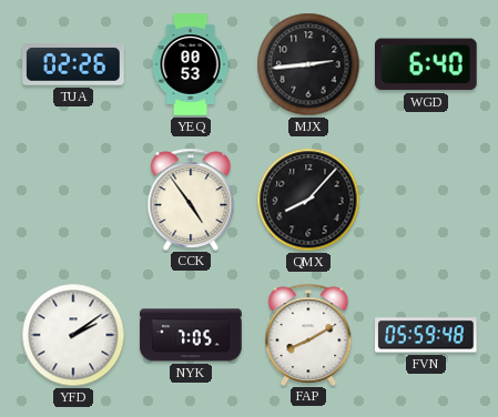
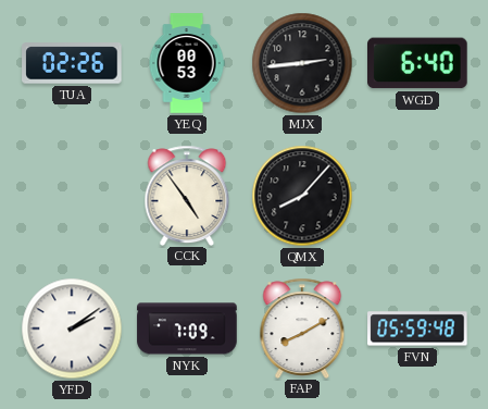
NYK: 7:05 -> 7:09 (187, 329)
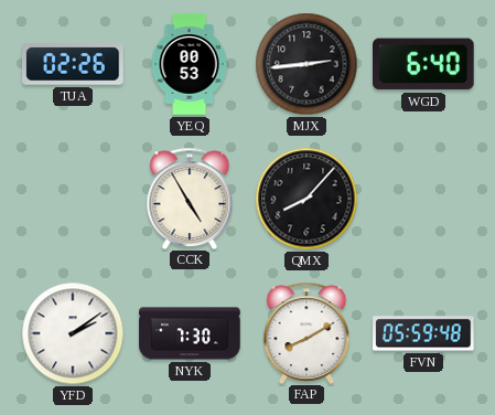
CCK: 4:54 -> 4:55 (190, 198)
NYK: 7:09 -> 7:30 (190, 333)
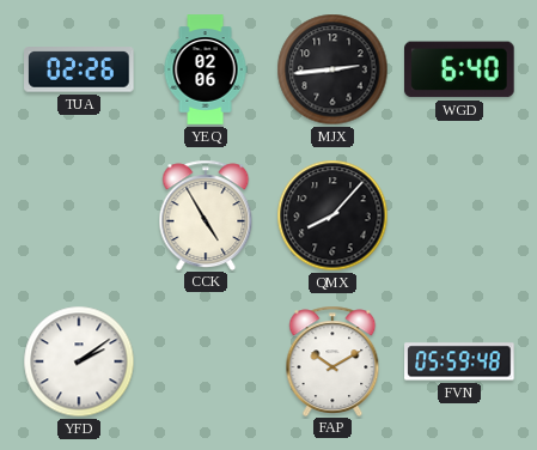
YEQ: 00:53 -> 02:06 (206, 69)
NYK: 7:30 -> none (190, 333)
FAP: 8:10 -> 10:10 (332, 360)
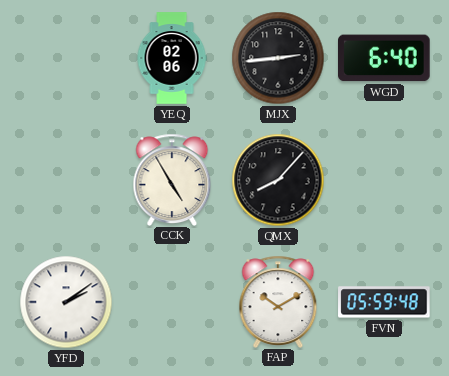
TUA: 02:26 -> none (79, 69)
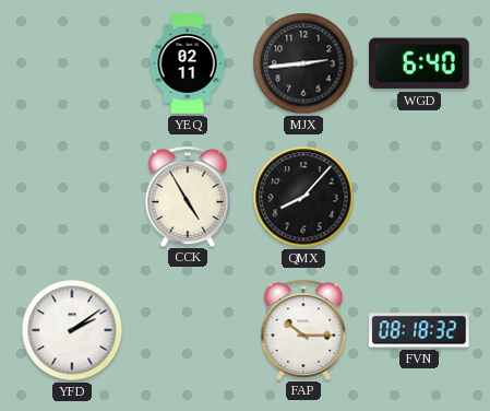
YEQ: 02:06 -> 02:11 (188, 63)
FAP: 10:10 -> 10:15 (303, 329)
FVN: 05:59 -> 08:18 (419, 330)
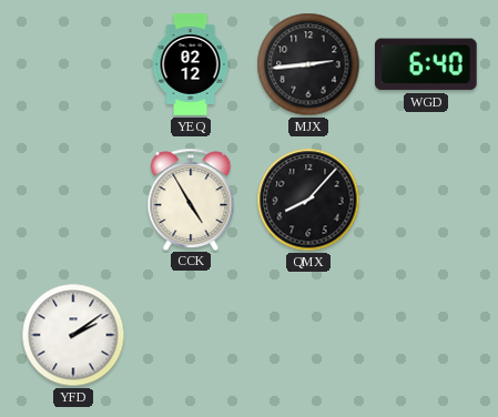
YEQ: 02:11 -> 02:12 (191, 64)
FAP: 10:15 -> none (303, 329)
FVN: 08:18 -> none (419, 330)
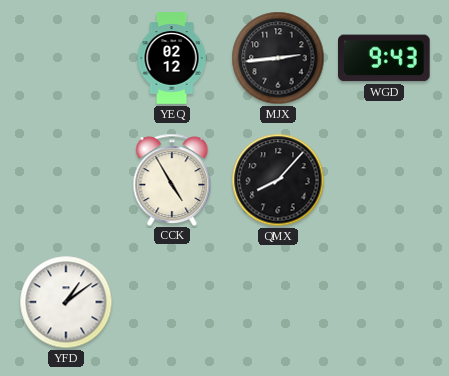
WGD: 6:40 -> 9:43 (385, 58)
YFD: 2:09 -> 1:09 (66, 302)
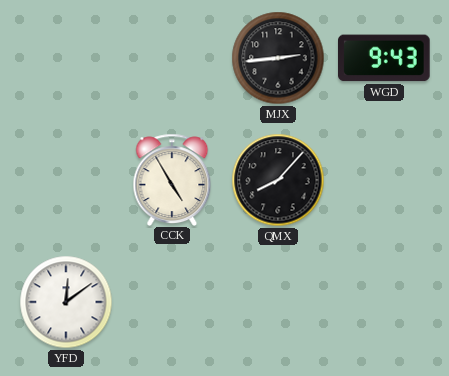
YEQ: 02:12 -> none (172, 58)
YFD: 1:09 -> 12:09 (66, 302)
